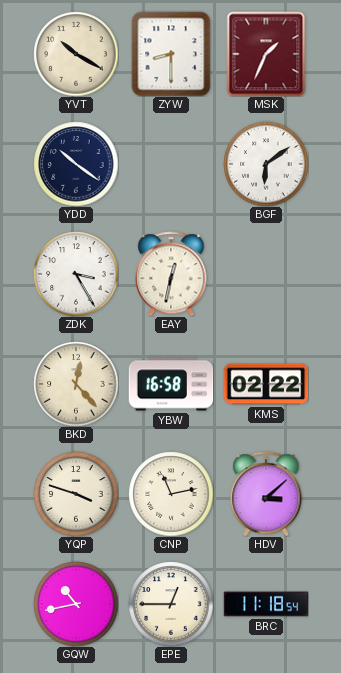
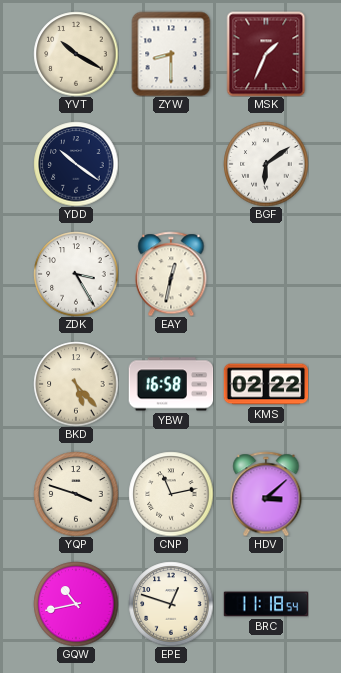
BKD: 12:23 -> 5:23 (76, 384)
EPE: 12:45 -> 12:48 (171, 604)
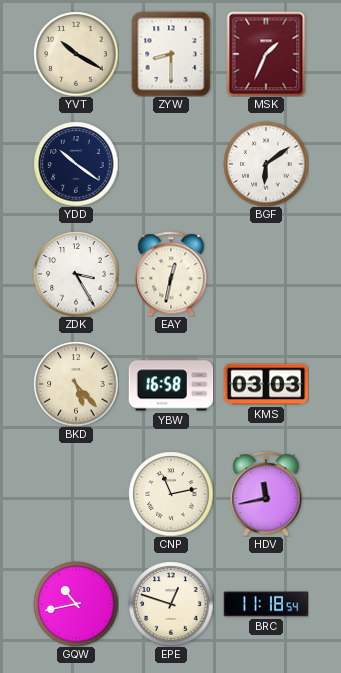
KMS: 02:22 -> 03:03 (266, 384)
YQP: 3:48 -> none (76, 494)
HDV: 3:08 -> 11:43 (266, 494)
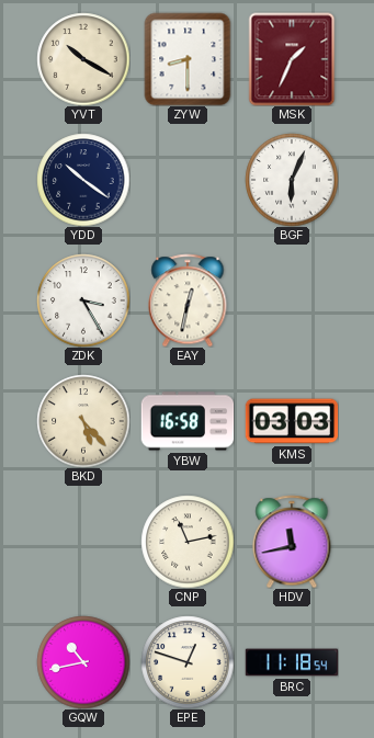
BGF: 6:09 -> 6:04 (292, 180)
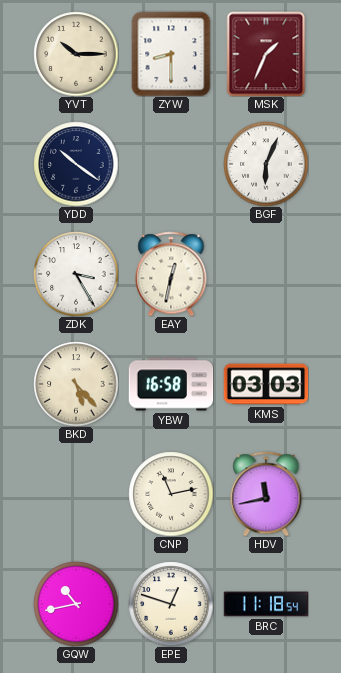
YVT: 10:20 -> 10:15 (76, 54)
